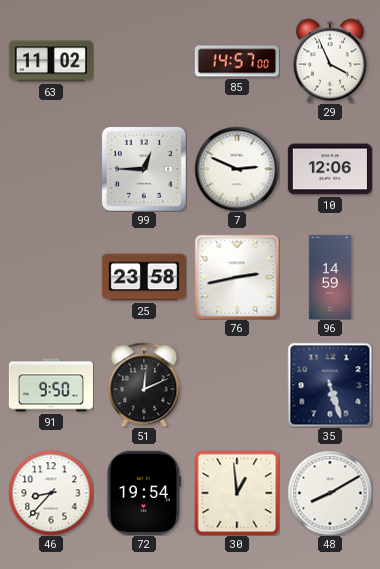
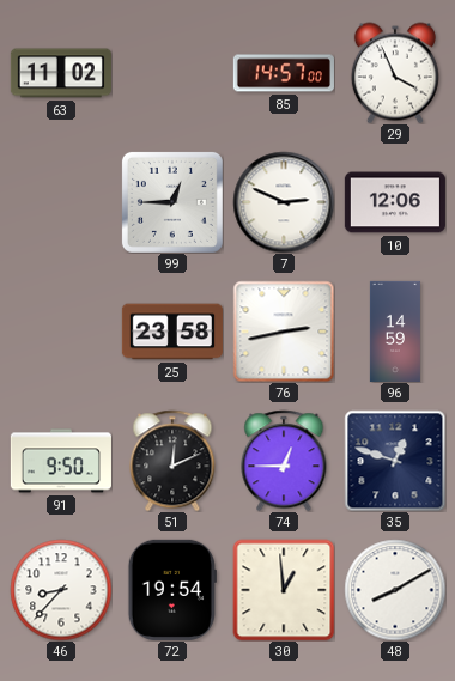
74: none -> 12:45 (284, 461)
35: 5:27 -> 12:48 (395, 461)
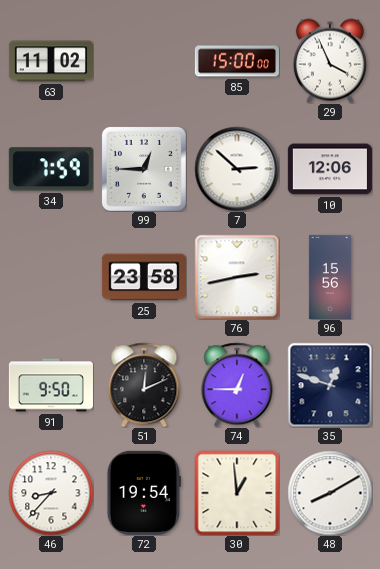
85: 14:57 -> 15:00 (237, 61)
34: none -> 7:59 (51, 169)
7: 2:49 -> 2:52 (237, 169)
96: 14:59 -> 15:56 (330, 277)
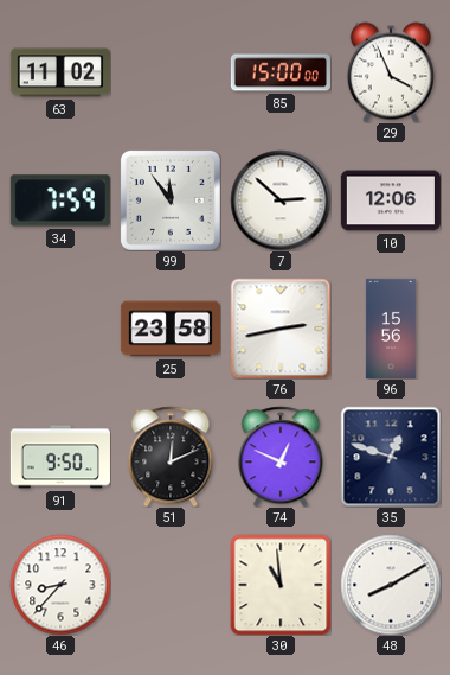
99: 12:45 -> 11:54 (171, 200)
74: 12:45 -> 12:49 (281, 457)
72: 19:54 -> none (144, 493)
30: 12:59 -> 10:59 (281, 585)
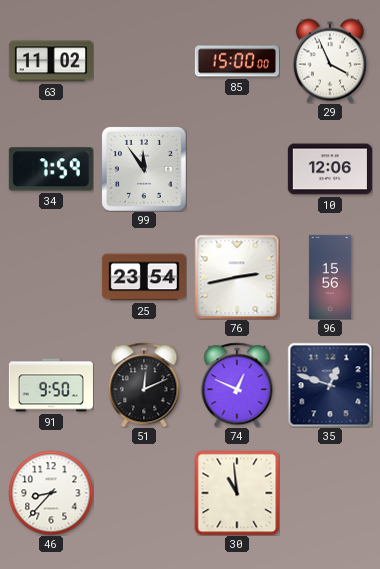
7: 2:52 -> none (281, 200)
25: 23:58 -> 23:54 (144, 277)
48: 8:10 -> none (391, 585)
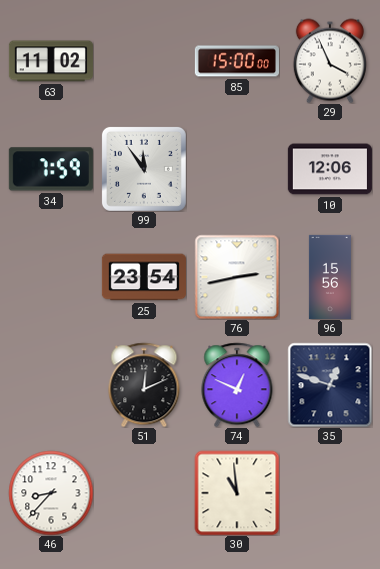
91: 9:50 -> none (51, 385)
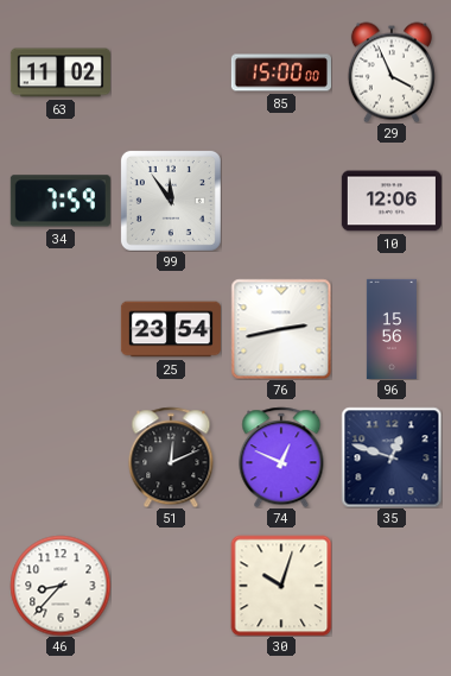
30: 10:59 -> 10:03 (281, 586)
